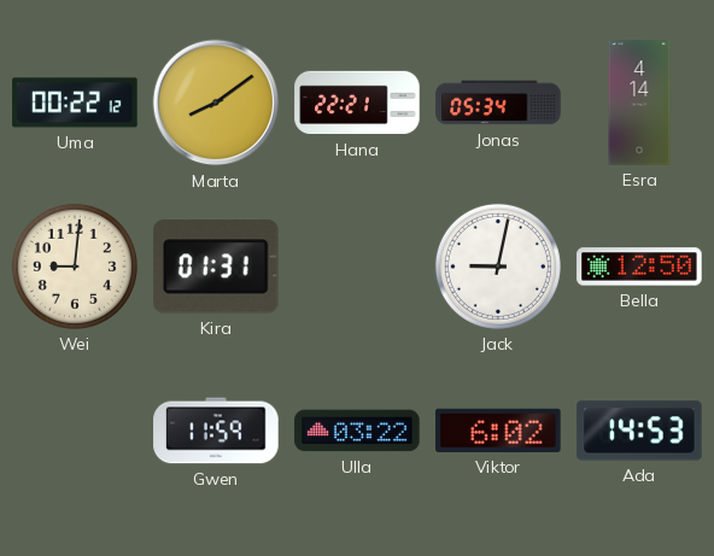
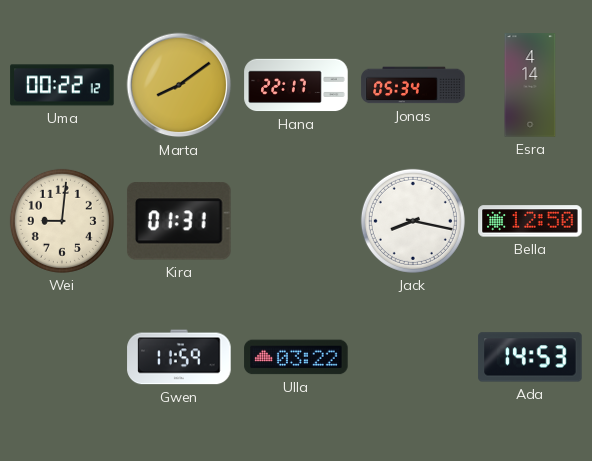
Hana: 22:21 -> 22:17 (296, 85)
Jack: 9:02 -> 8:17 (413, 221)
Viktor: 6:02 -> none (498, 431)
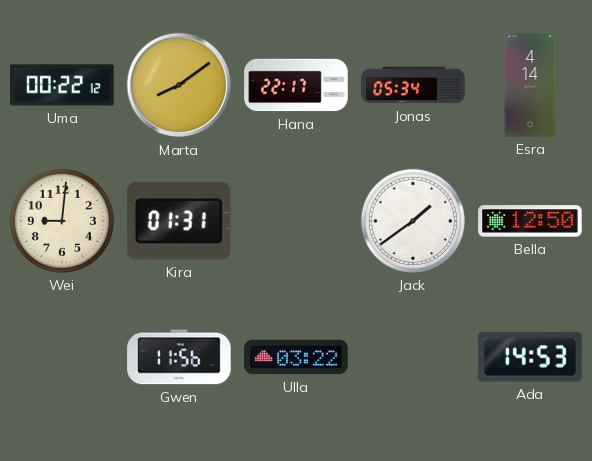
Jack: 8:17 -> 1:39 (413, 221)
Gwen: 11:59 -> 11:56 (179, 357)
